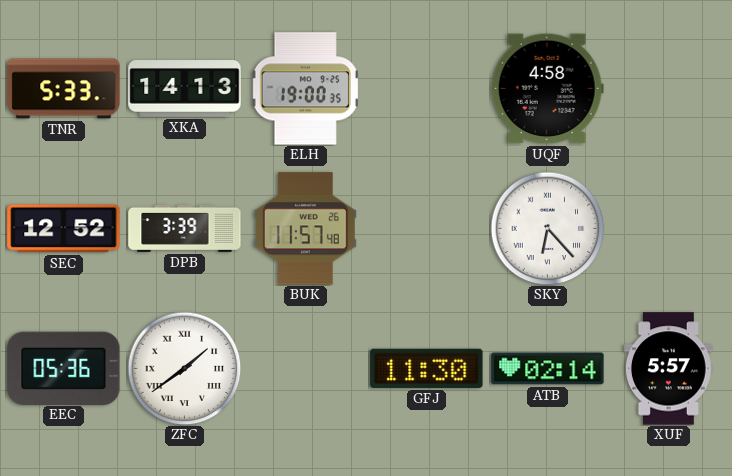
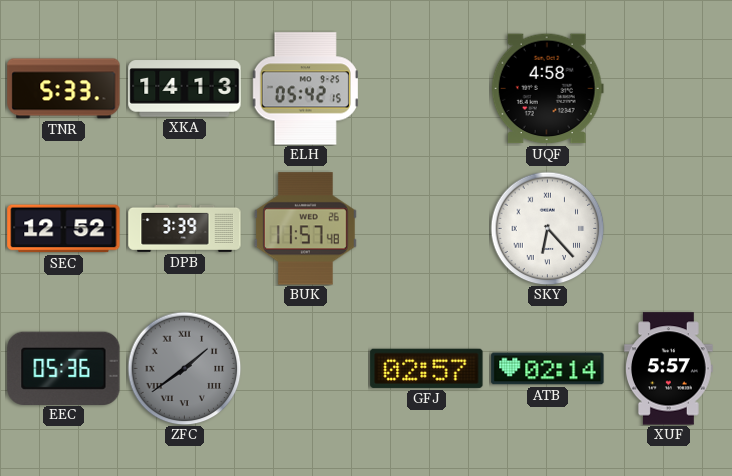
ELH: 19:00 -> 05:42 (305, 89)
ZFC dial: white -> grey (184, 368)
GFJ: 11:30 -> 02:57 (427, 368)
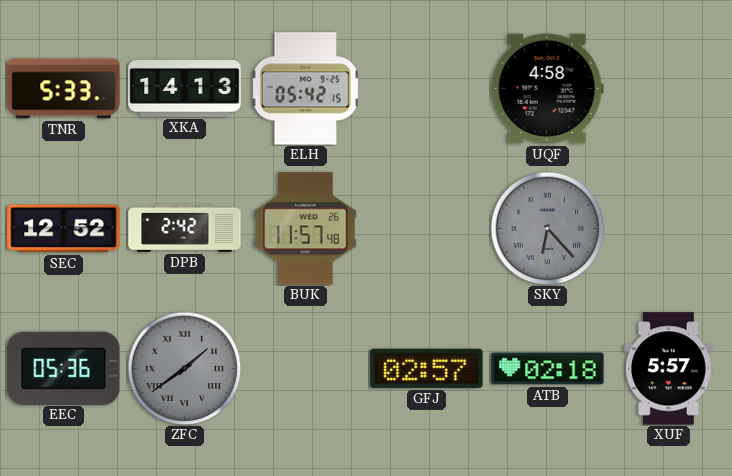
DPB: 3:39 -> 2:42 (185, 228)
SKY dial: white -> grey (547, 228)
ATB: 02:14 -> 02:18 (548, 369)
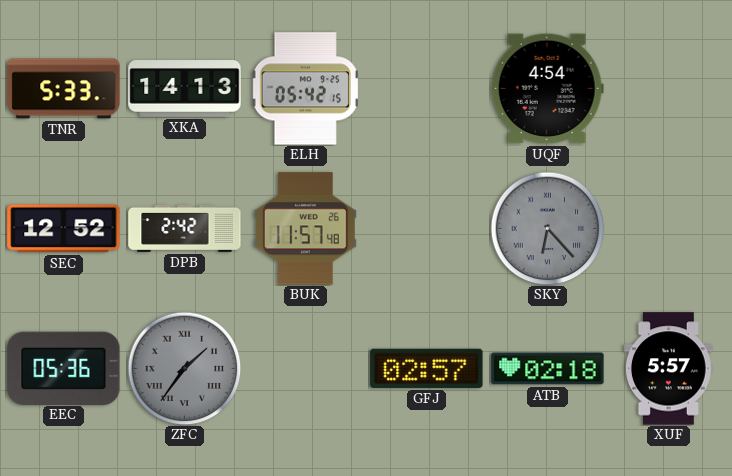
UQF: 4:58 -> 4:54 (547, 89)
ZFC: 1:39 -> 1:36 (184, 368)
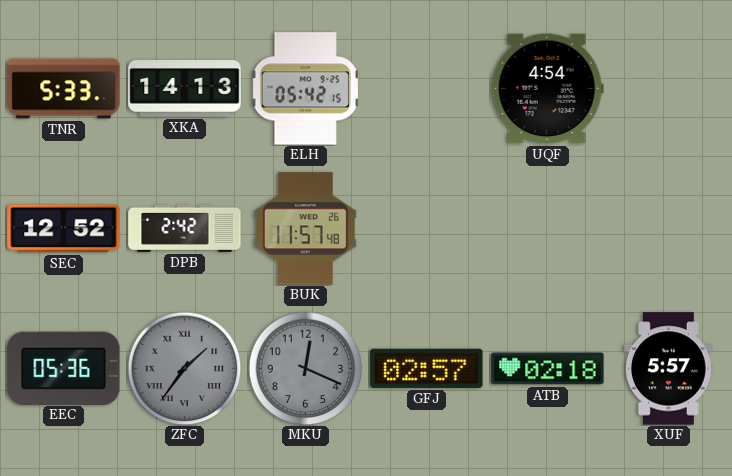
SKY: 6:23 -> none (547, 228)
MKU: none -> 12:19 (305, 368)
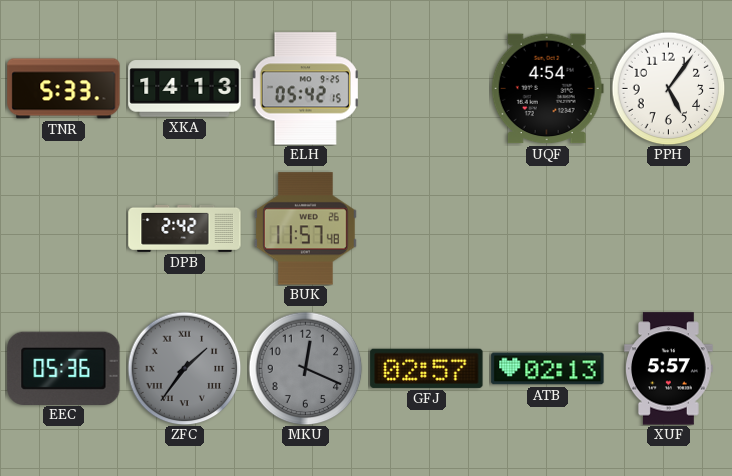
PPH: none -> 5:06 (668, 88)
SEC: 12:52 -> none (64, 229)
ATB: 02:18 -> 02:13 (548, 369)
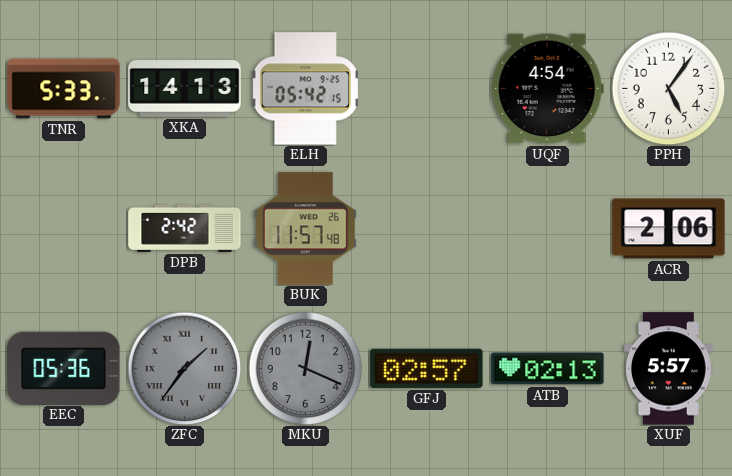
ACR: none -> 2:06 (669, 229)
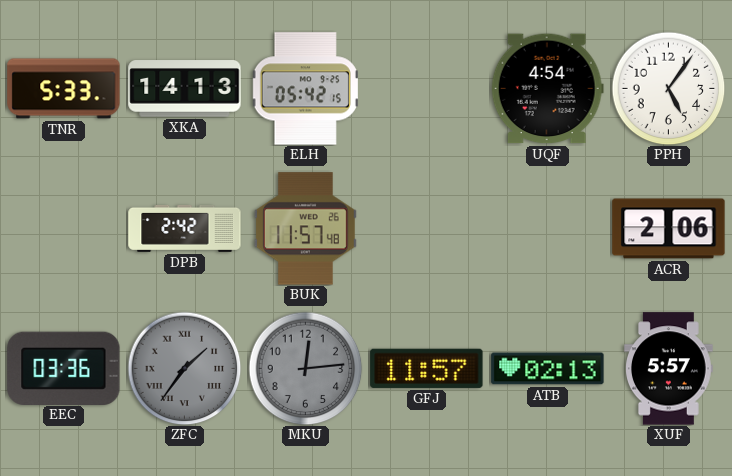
EEC: 05:36 -> 03:36 (64, 368)
MKU: 12:19 -> 12:14 (305, 368)
GFJ: 02:57 -> 11:57 (427, 368)
